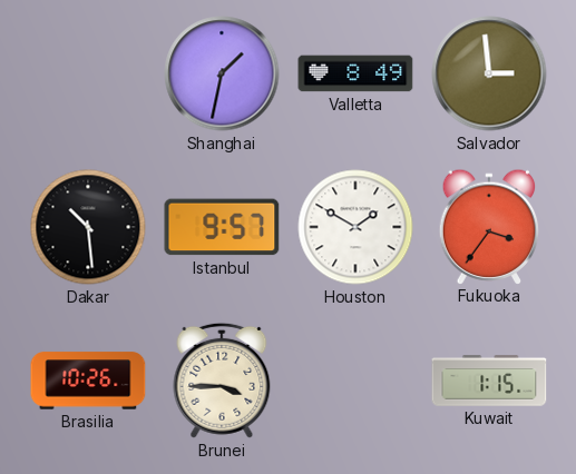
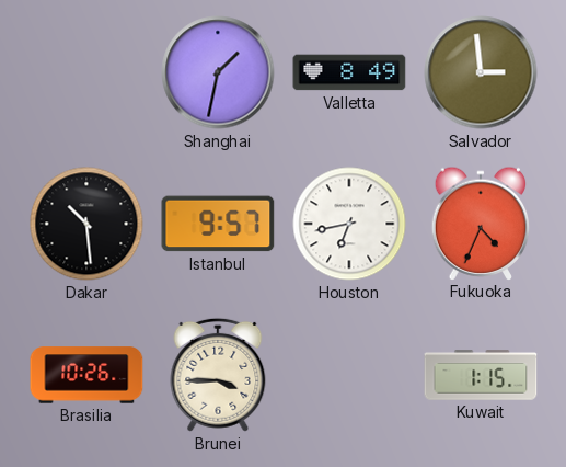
Houston: 1:50 -> 6:43 (349, 224)
Fukuoka: 3:36 -> 4:34 (481, 223)
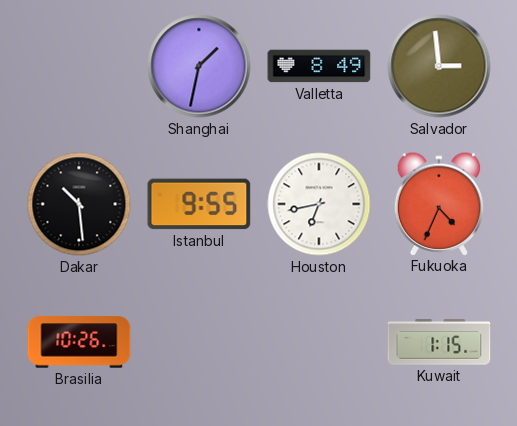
Istanbul: 9:57 -> 9:55 (199, 204)
Brunei: 3:45 -> none (218, 375)
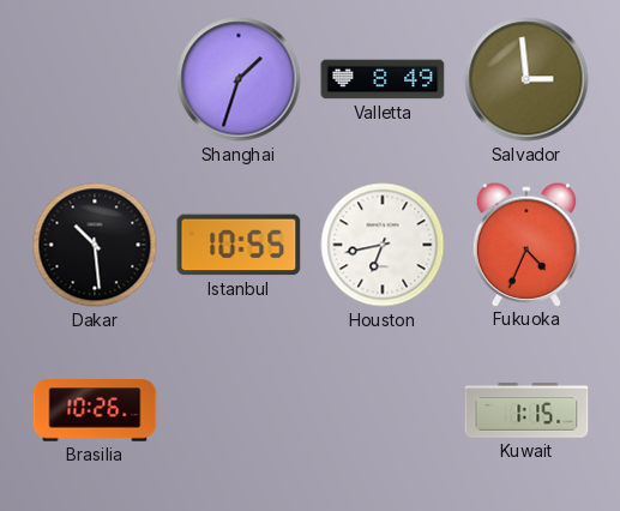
Shanghai: 1:32 -> 1:33 (239, 79)
Istanbul: 9:55 -> 10:55 (239, 245)
